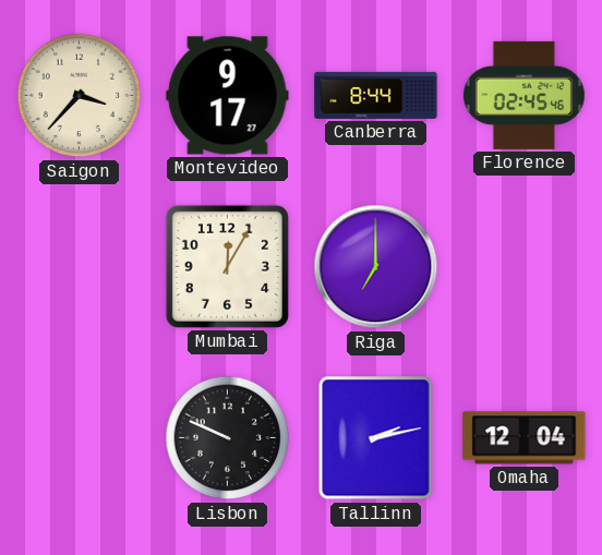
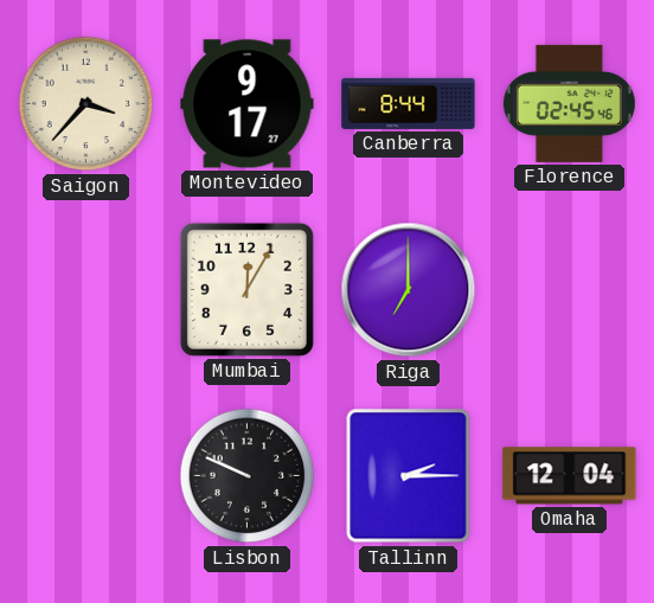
Tallinn: 2:13 -> 2:15 (409, 476)
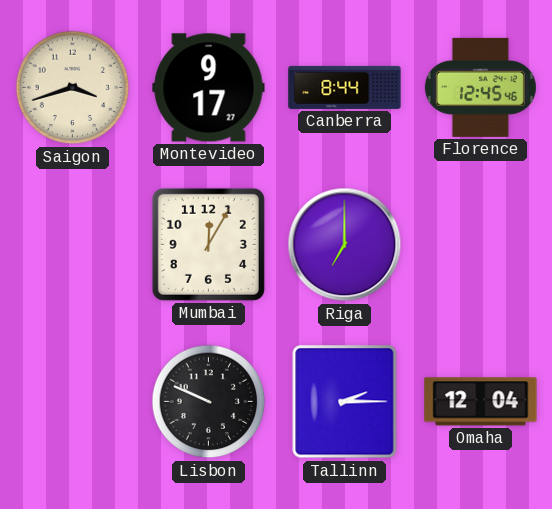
Saigon: 3:37 -> 3:42 (73, 88)
Florence: 02:45 -> 12:45 (480, 87)
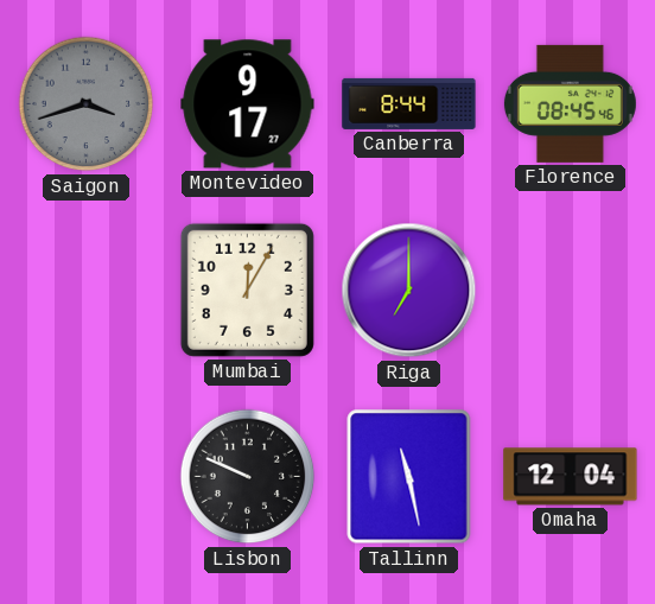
Saigon dial: cream -> grey (87, 104)
Florence: 12:45 -> 08:45 (570, 103)
Tallinn: 2:15 -> 11:28 (409, 477)
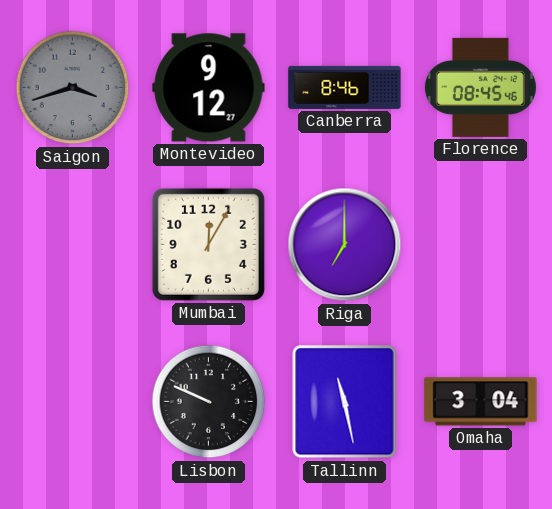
Montevideo: 9:17 -> 9:12 (209, 88)
Canberra: 8:44 -> 8:46 (345, 87)
Omaha: 12:04 -> 3:04 (481, 402)
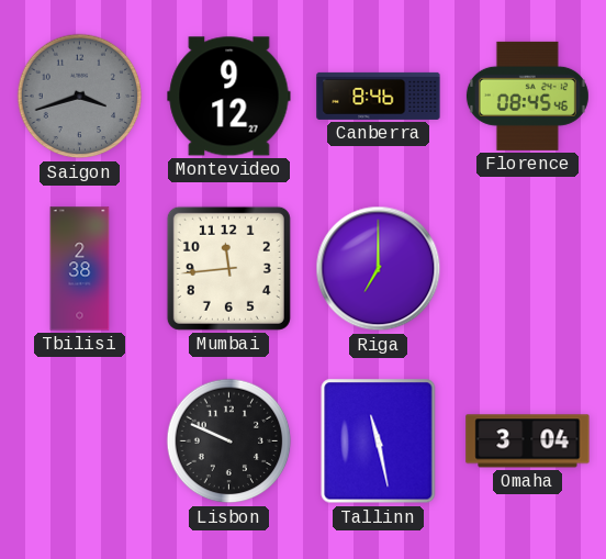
Tbilisi: none -> 2:38 (80, 269)
Mumbai: 12:05 -> 11:44 (228, 268)
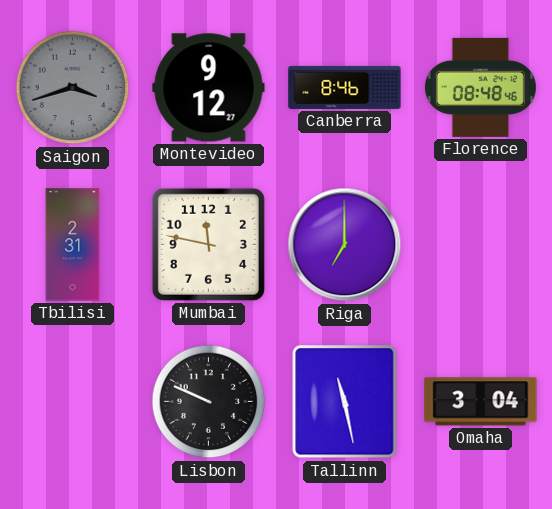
Florence: 08:45 -> 08:48 (480, 87)
Tbilisi: 2:38 -> 2:31 (73, 245)
Mumbai: 11:44 -> 11:47 (208, 244)
